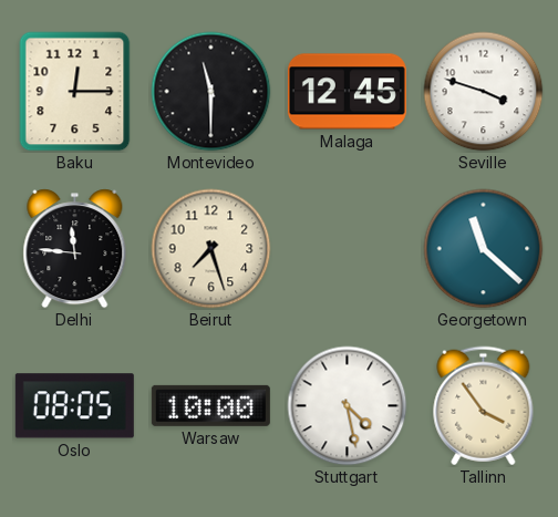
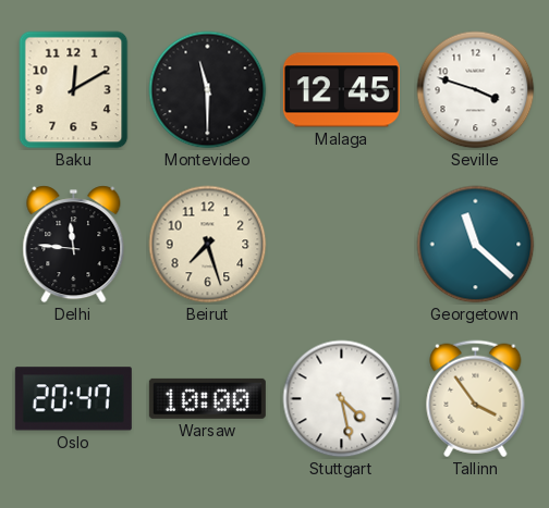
Baku: 12:15 -> 12:10 (74, 90)
Oslo: 08:05 -> 20:47 (73, 399)
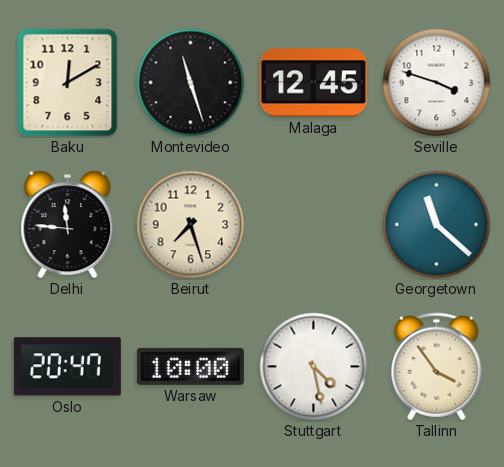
Montevideo: 11:30 -> 11:27 (191, 83)
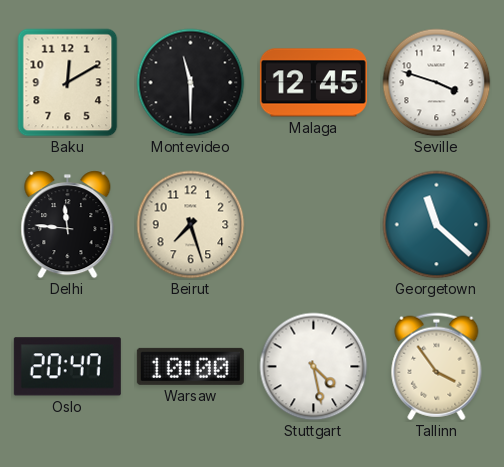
Montevideo: 11:27 -> 11:30 (191, 83)
